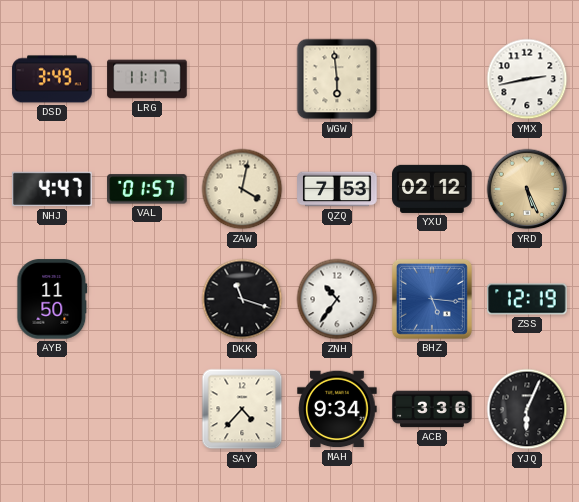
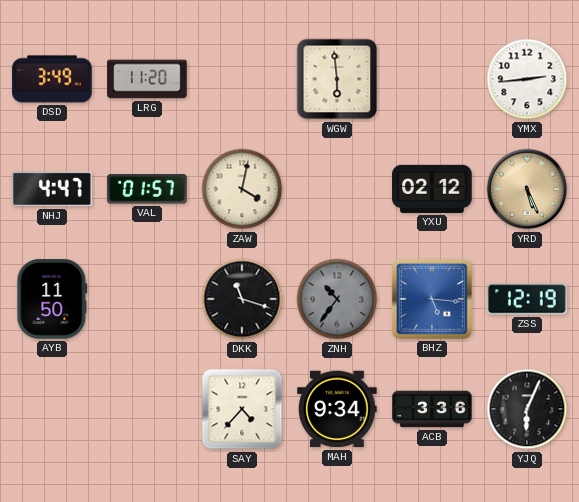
LRG: 11:17 -> 11:20 (147, 79)
YMX: 2:43 -> 2:44 (527, 79)
QZQ: 7:53 -> none (337, 189)
ZNH dial: white -> grey (337, 299)
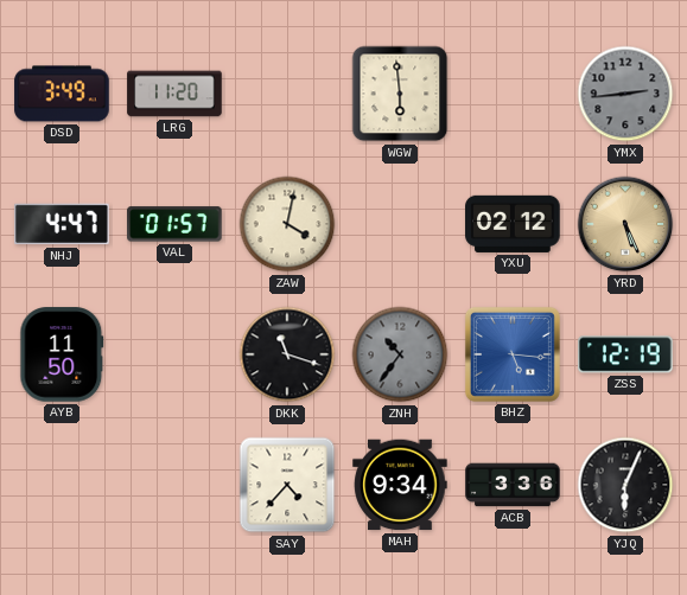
YMX dial: white -> grey (625, 94)
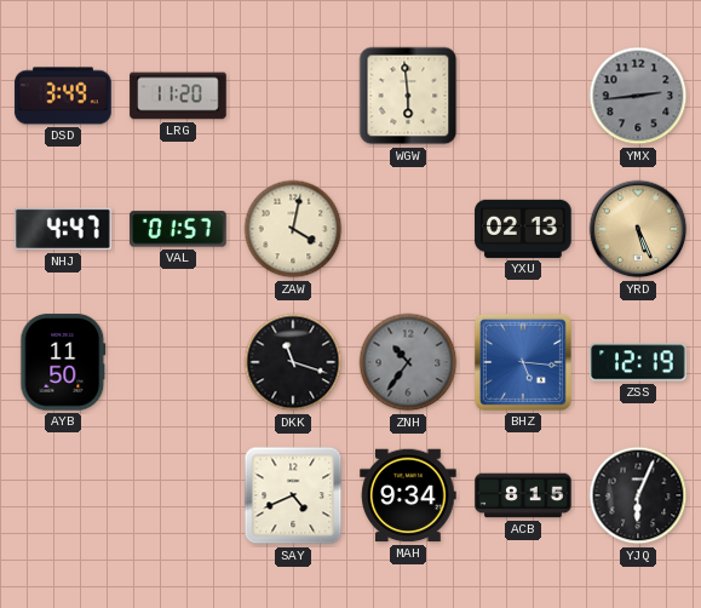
YXU: 02:12 -> 02:13 (523, 229)
SAY: 4:37 -> 4:41 (293, 495)
ACB: 3:36 -> 8:15 (523, 495)
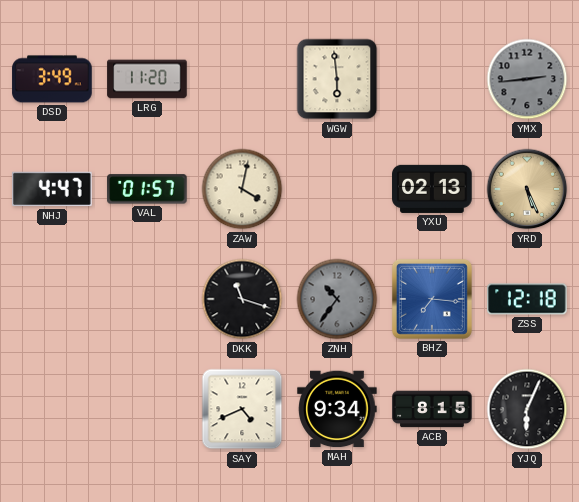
AYB: 11:50 -> none (63, 362)
BHZ: 5:16 -> 7:16 (432, 299)
ZSS: 12:19 -> 12:18 (527, 299)
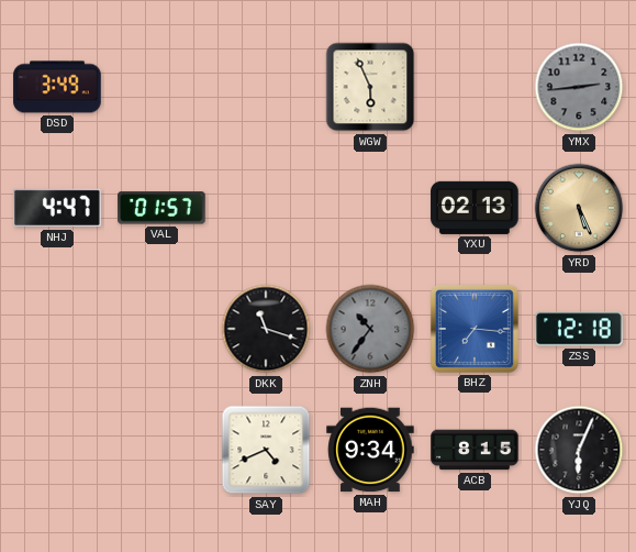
LRG: 11:20 -> none (147, 79)
WGW: 5:59 -> 5:56 (370, 87)
ZAW: 4:02 -> none (242, 189)
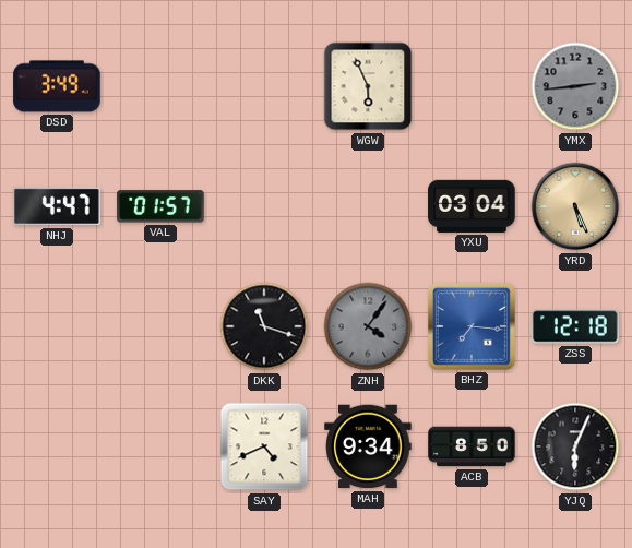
YXU: 02:13 -> 03:04 (472, 206)
ZNH: 10:36 -> 4:06 (368, 326)
ACB: 8:15 -> 8:50 (472, 446)
